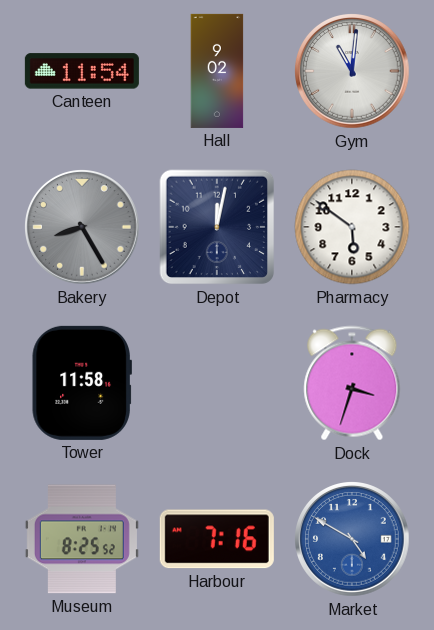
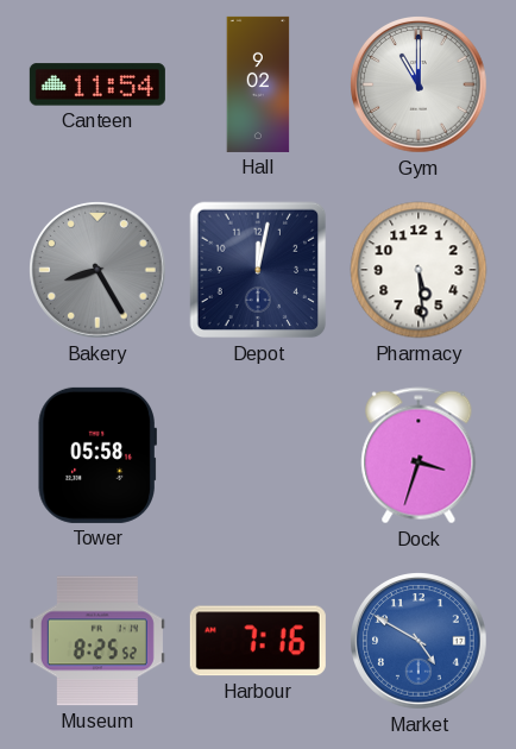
Gym: 11:01 -> 11:00 (420, 86)
Pharmacy: 5:51 -> 5:29 (419, 270)
Tower: 11:58 -> 05:58 (97, 455)
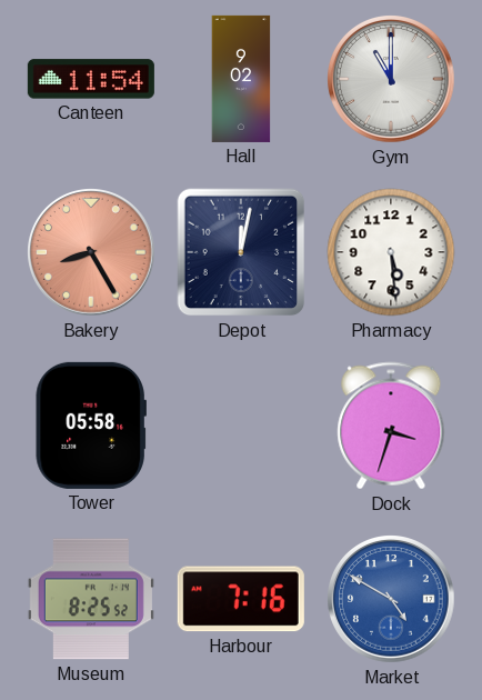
Bakery dial: grey -> salmon (92, 253)
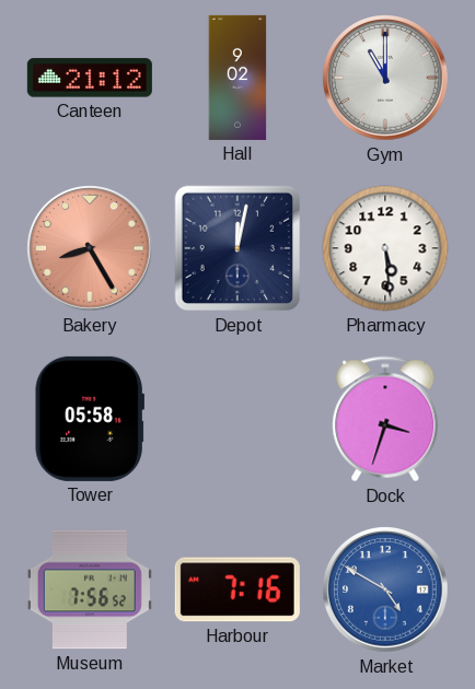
Canteen: 11:54 -> 21:12 (90, 78)
Museum: 8:25 -> 7:56 (90, 589)
